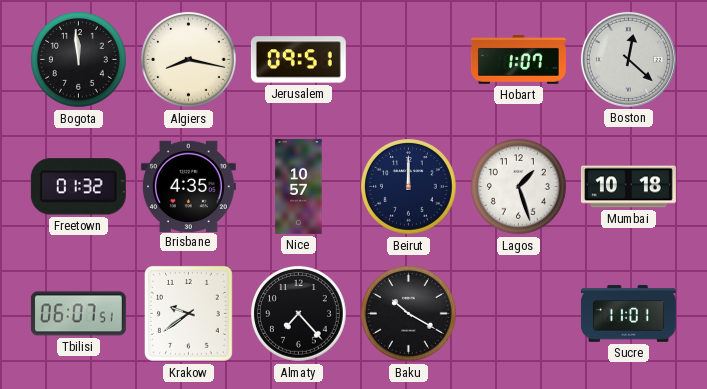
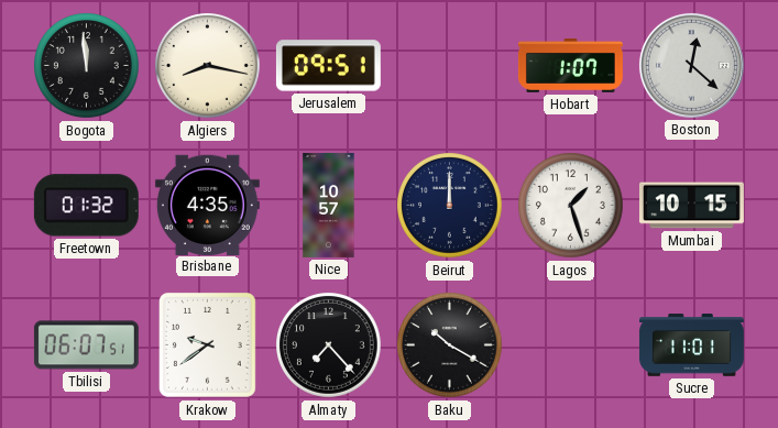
Mumbai: 10:18 -> 10:15 (691, 206)
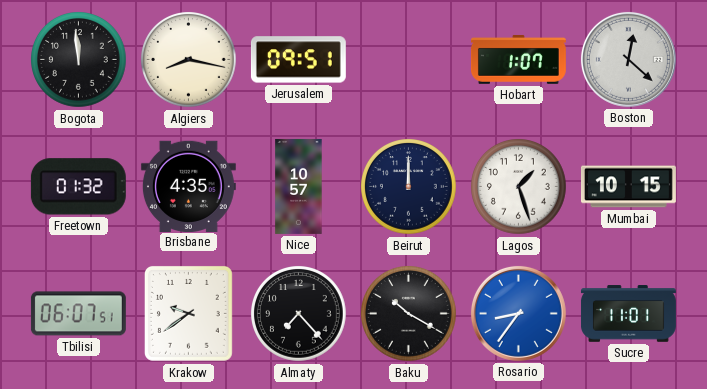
Rosario: none -> 8:36 (518, 313)
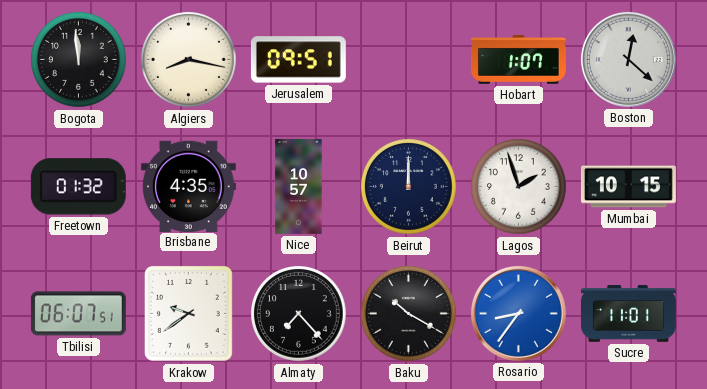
Lagos: 1:27 -> 1:57 (519, 187)
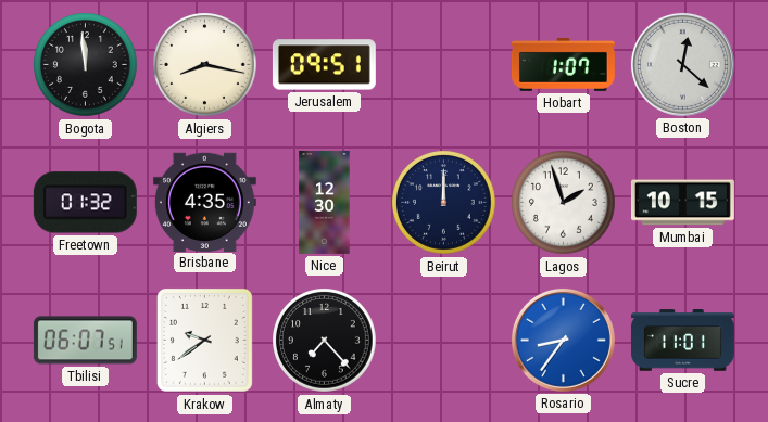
Nice: 10:57 -> 12:30 (325, 202)
Baku: 10:20 -> none (409, 314)
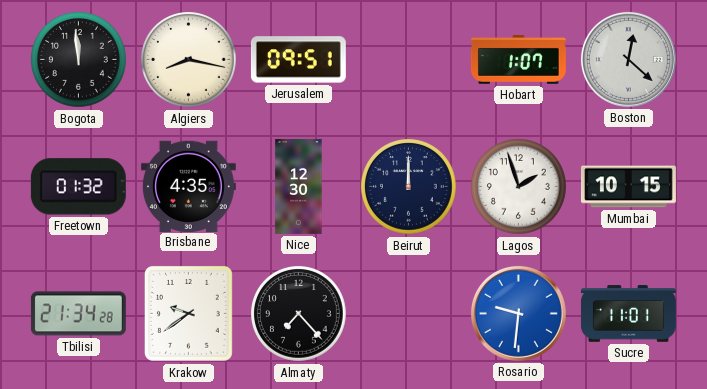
Tbilisi: 06:07 -> 21:34 (78, 314)
Rosario: 8:36 -> 9:31 (518, 313)
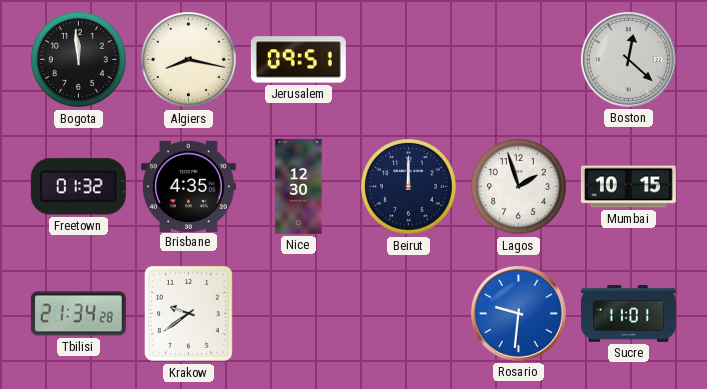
Hobart: 1:07 -> none (518, 59)
Almaty: 7:23 -> none (299, 314)
